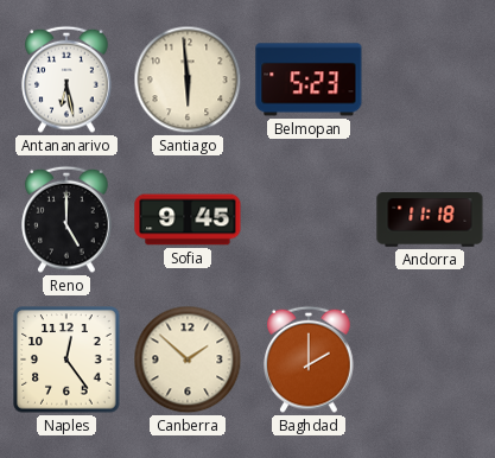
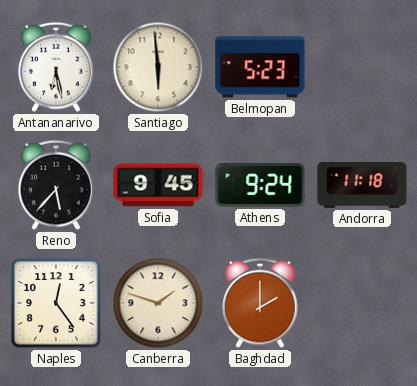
Reno: 5:00 -> 5:37 (56, 185)
Athens: none -> 9:24 (260, 186)
Canberra: 1:52 -> 1:48 (158, 303)
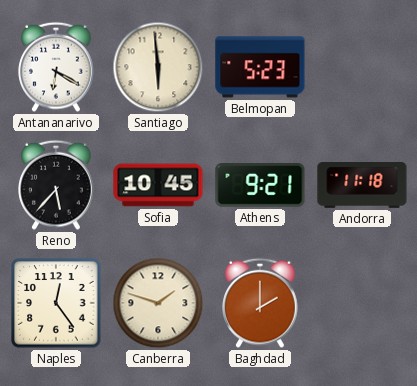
Antananarivo: 6:28 -> 6:20 (56, 67)
Sofia: 9:45 -> 10:45 (158, 185)
Athens: 9:24 -> 9:21 (260, 186)
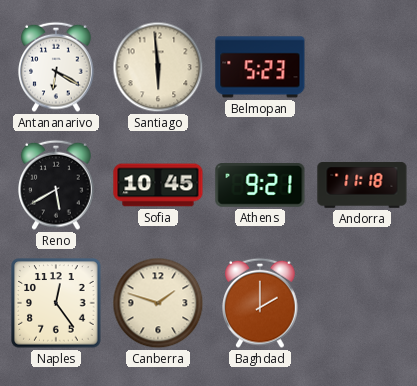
Reno: 5:37 -> 5:40 (56, 185)
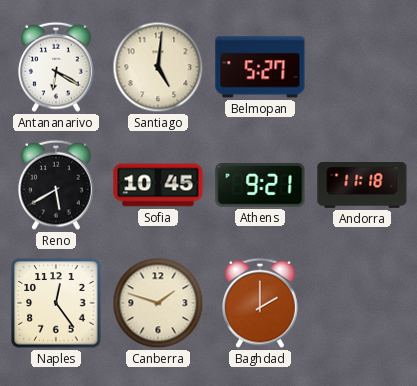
Santiago: 5:59 -> 5:01 (158, 67)
Belmopan: 5:23 -> 5:27 (260, 67)
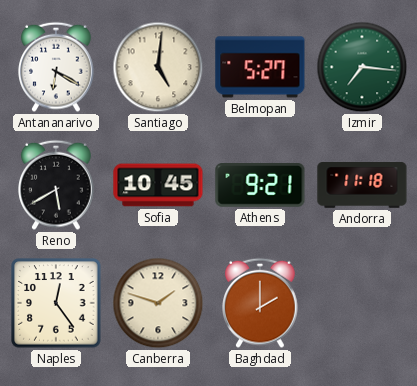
Izmir: none -> 7:16 (362, 67)
